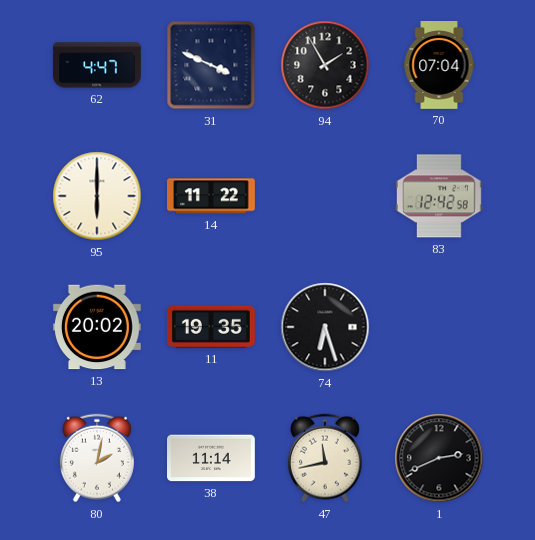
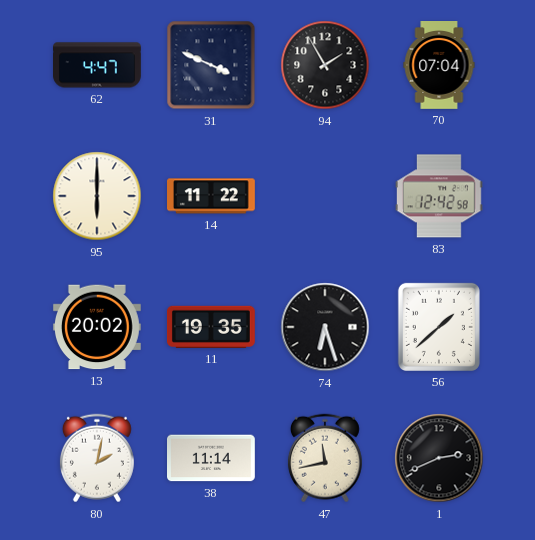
56: none -> 1:38 (439, 327)
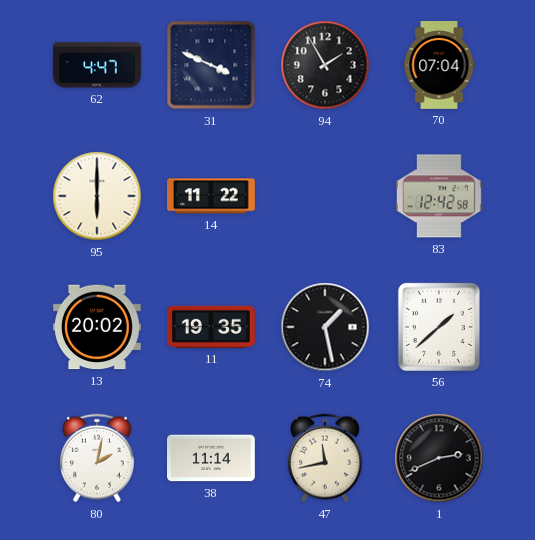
74: 6:27 -> 1:28 (325, 327)
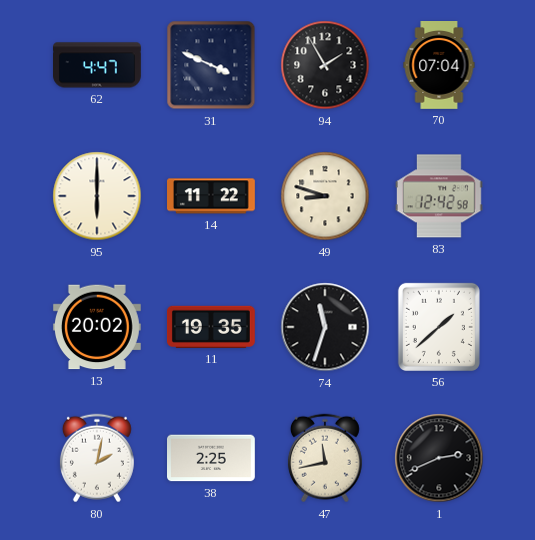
49: none -> 8:48 (325, 196)
74: 1:28 -> 11:33 (325, 327)
38: 11:14 -> 2:25 (212, 458)
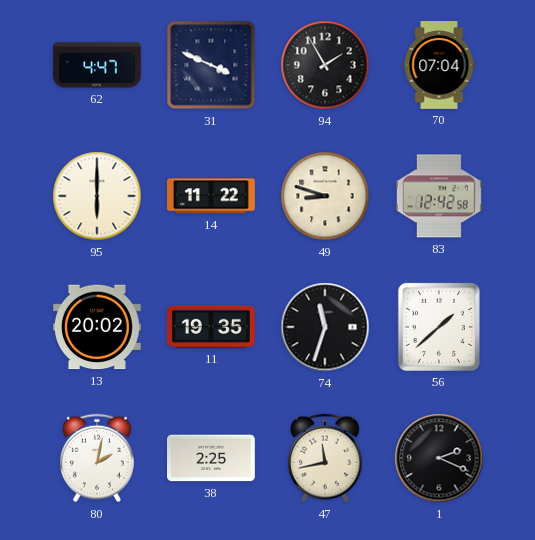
1: 2:41 -> 2:19 (439, 458)
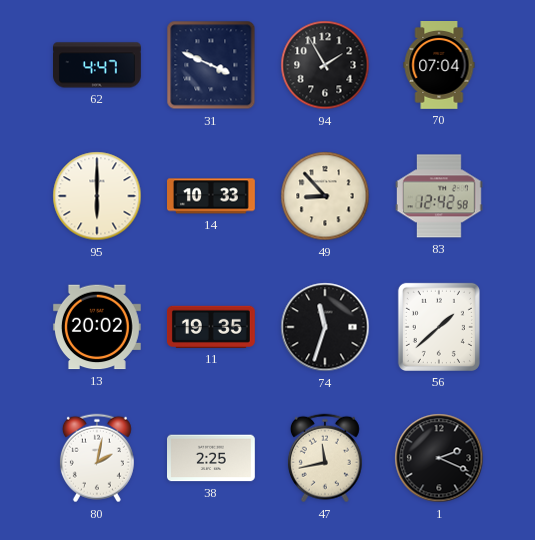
14: 11:22 -> 10:33 (212, 196)
49: 8:48 -> 8:53 (325, 196)
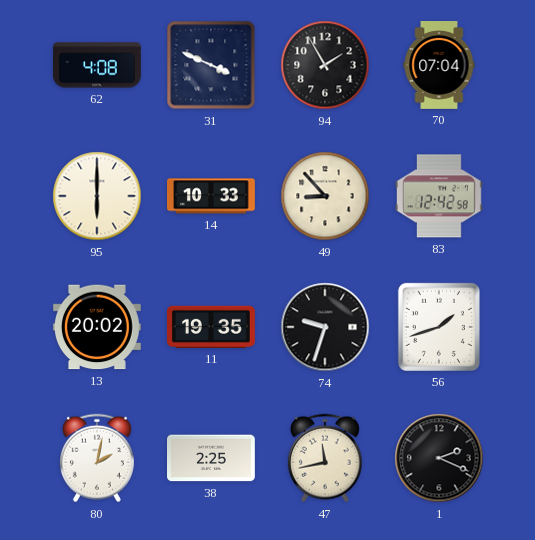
62: 4:47 -> 4:08 (98, 65)
74: 11:33 -> 9:33 (325, 327)
56: 1:38 -> 1:42 (439, 327)
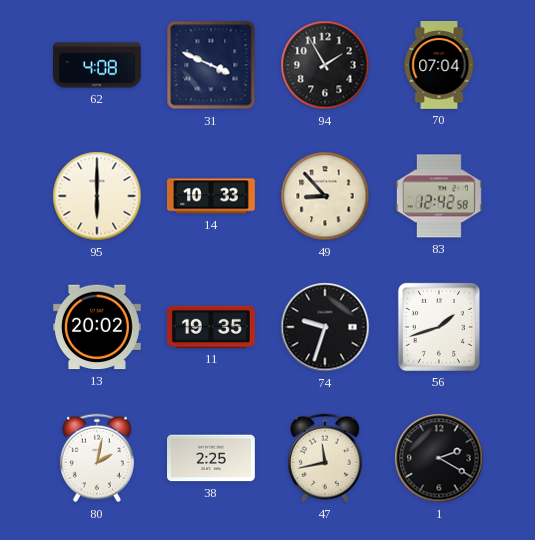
1: 2:19 -> 2:20 (439, 458)
